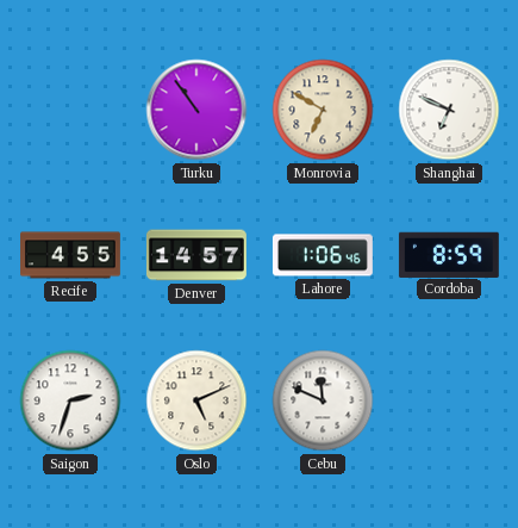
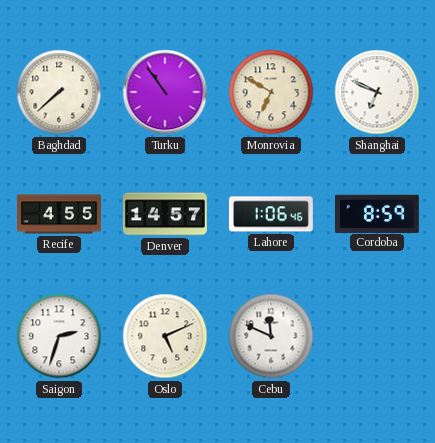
Baghdad: none -> 7:38 (59, 92)
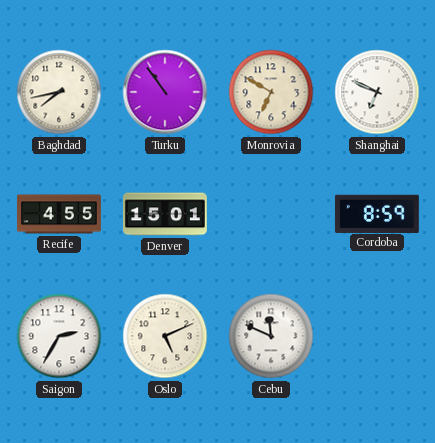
Baghdad: 7:38 -> 7:43 (59, 92)
Denver: 14:57 -> 15:01 (165, 214)
Lahore: 1:06 -> none (271, 214)
Saigon: 2:33 -> 2:35 (59, 336)
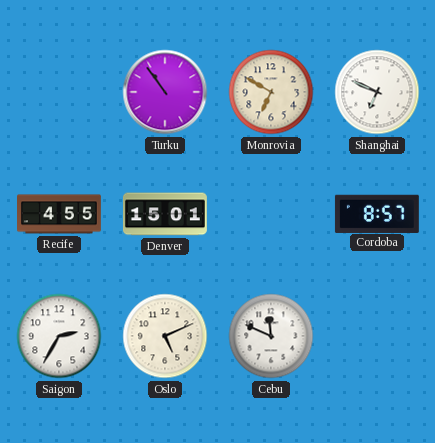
Baghdad: 7:43 -> none (59, 92)
Cordoba: 8:59 -> 8:57 (377, 213)
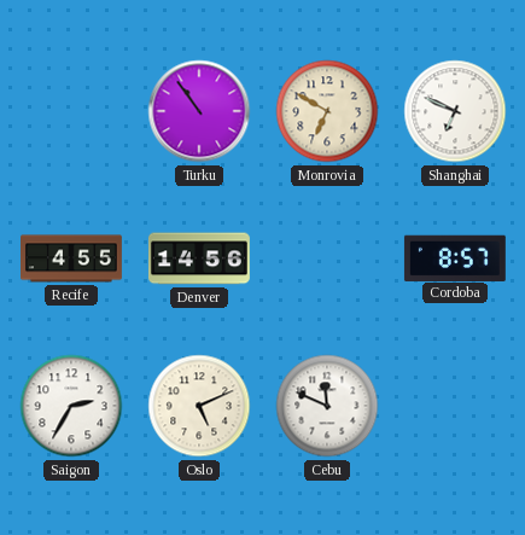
Denver: 15:01 -> 14:56 (199, 258)
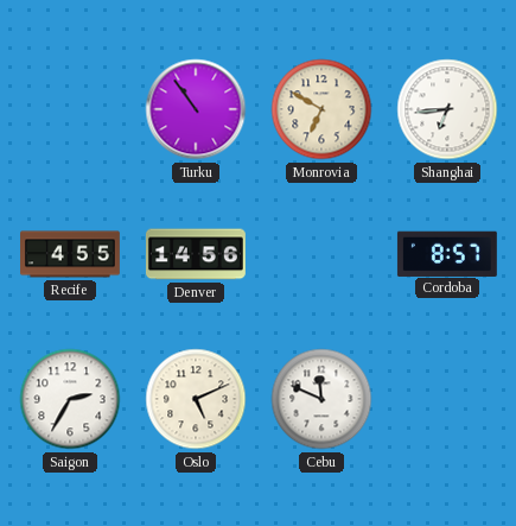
Shanghai: 6:49 -> 6:44 (447, 109)
